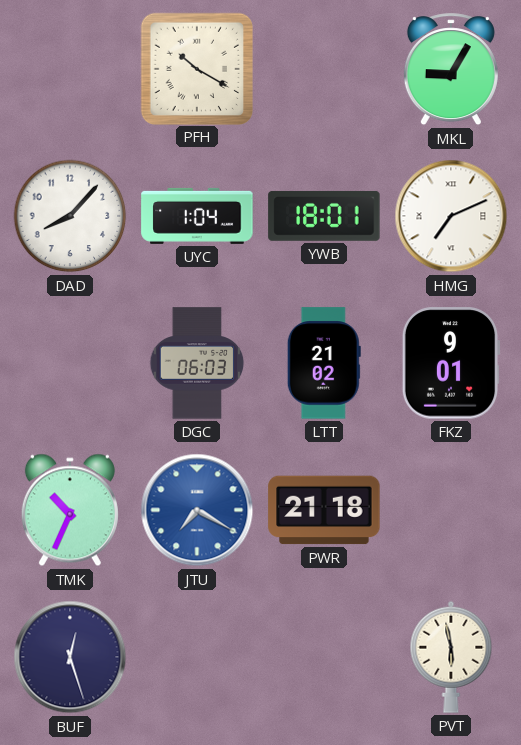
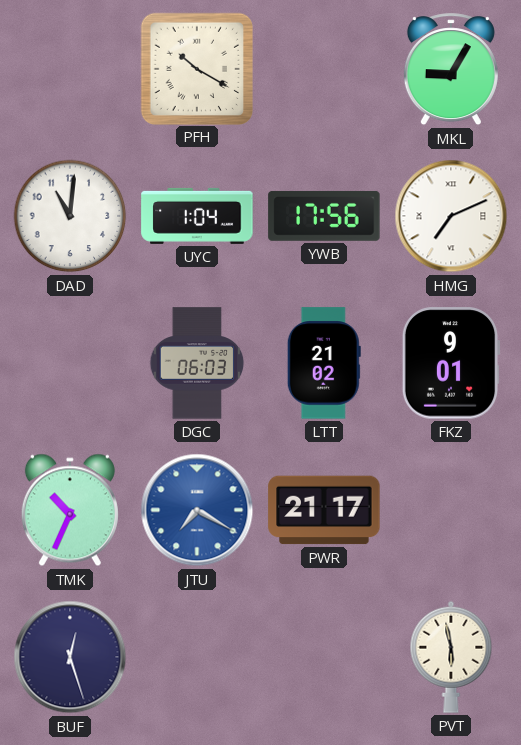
DAD: 8:07 -> 11:01 (70, 216)
YWB: 18:01 -> 17:56 (324, 216)
PWR: 21:18 -> 21:17 (324, 510)
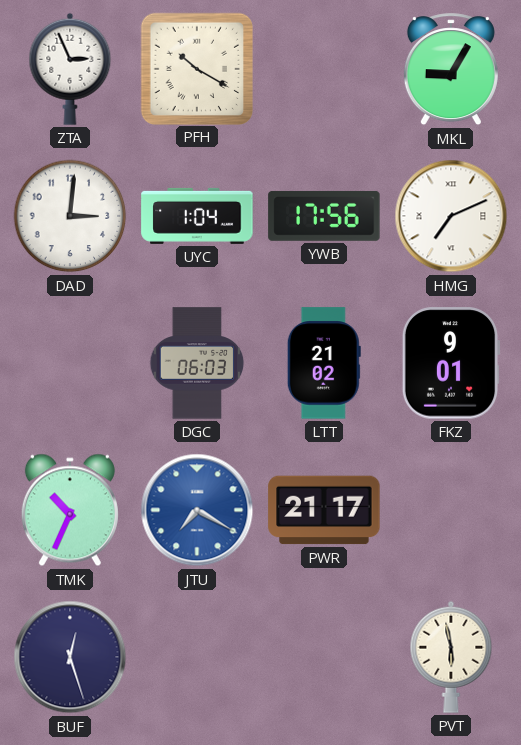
ZTA: none -> 2:56 (70, 69)
DAD: 11:01 -> 3:01 (70, 216)
